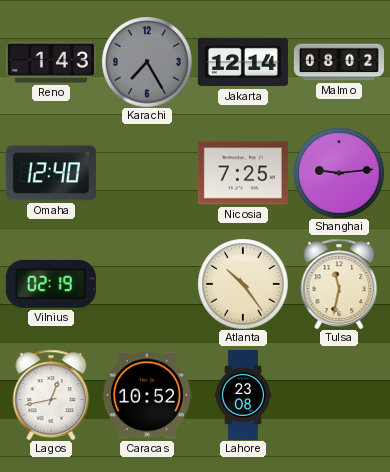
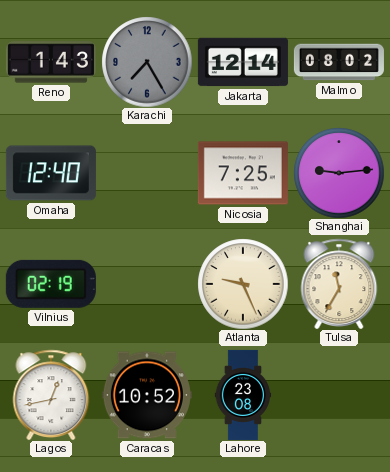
Atlanta: 10:24 -> 9:26 (243, 284)
Tulsa: 11:32 -> 11:35 (339, 284)
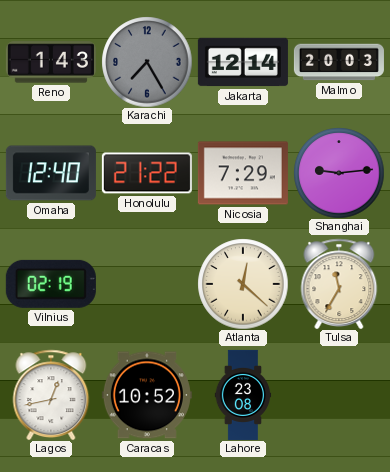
Malmo: 08:02 -> 20:03 (339, 62)
Honolulu: none -> 21:22 (147, 173)
Nicosia: 7:25 -> 7:29 (243, 173)
Atlanta: 9:26 -> 12:22 (243, 284)
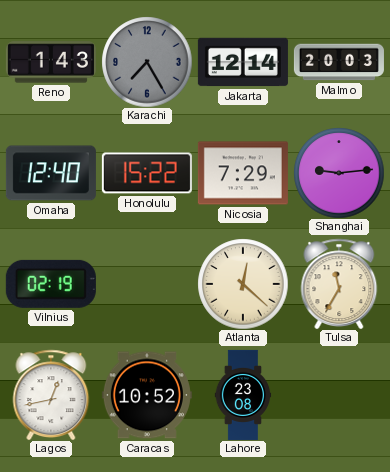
Honolulu: 21:22 -> 15:22 (147, 173)
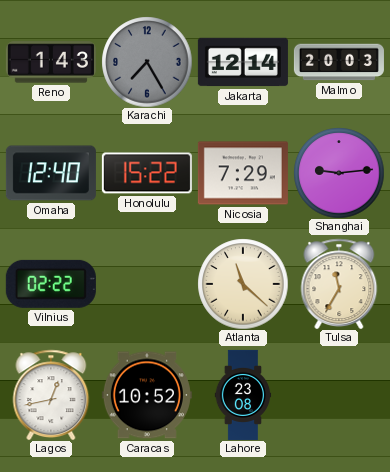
Vilnius: 02:19 -> 02:22 (51, 284)
Atlanta: 12:22 -> 11:22 (243, 284)
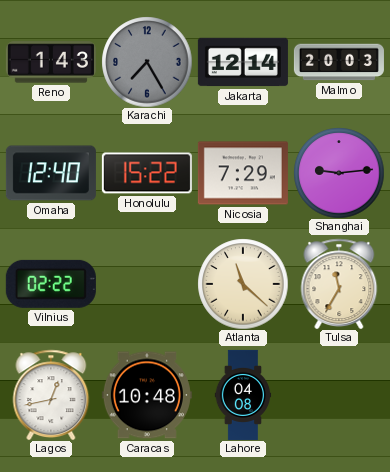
Caracas: 10:52 -> 10:48 (147, 395)
Lahore: 23:08 -> 04:08 (243, 395)
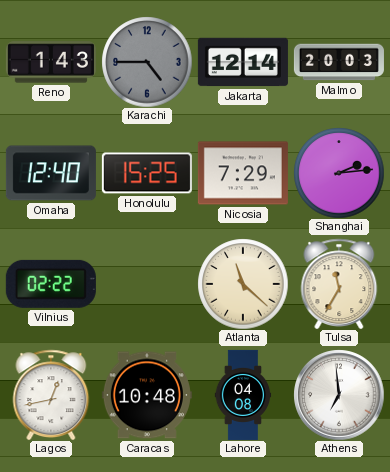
Karachi: 7:25 -> 4:45 (147, 62)
Honolulu: 15:22 -> 15:25 (147, 173)
Shanghai: 9:14 -> 2:14 (339, 173)
Athens: none -> 6:59 (339, 395)
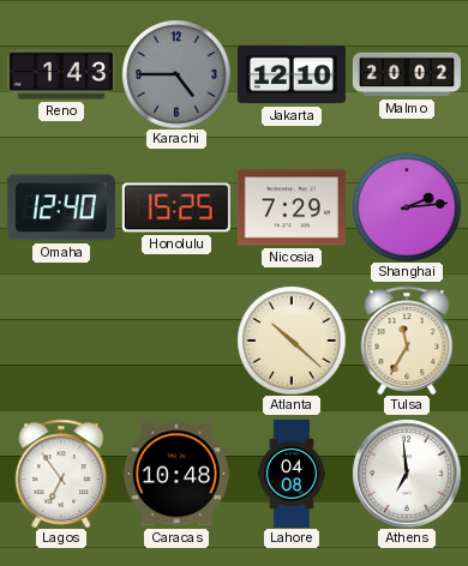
Jakarta: 12:14 -> 12:10 (292, 74)
Malmo: 20:03 -> 20:02 (407, 74)
Vilnius: 02:22 -> none (51, 284)
Atlanta: 11:22 -> 10:22 (292, 341)
Lagos: 12:43 -> 6:54 (61, 474)
